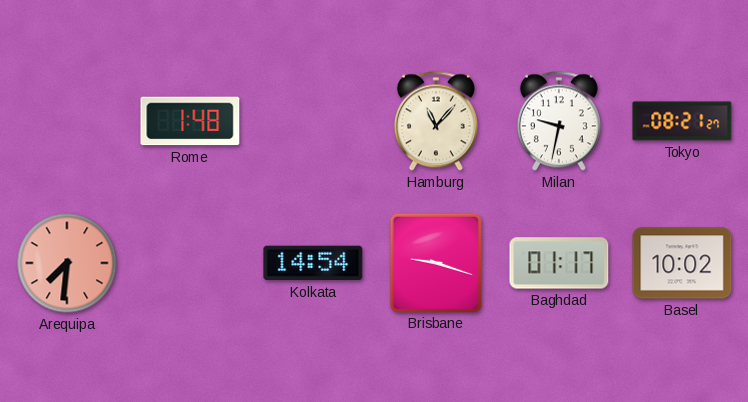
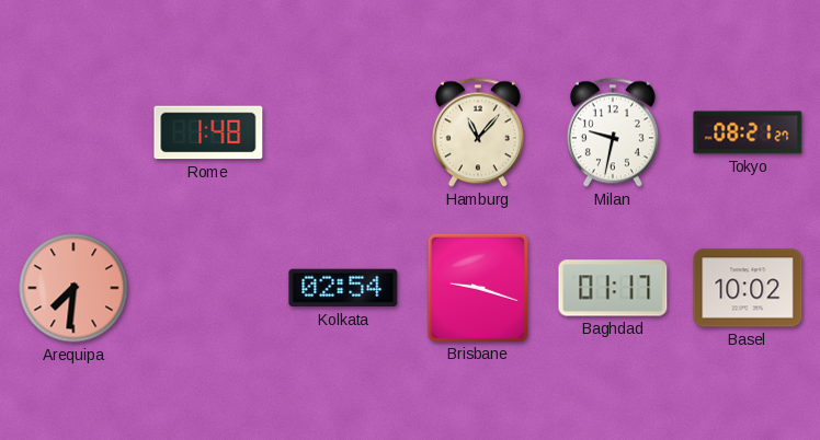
Kolkata: 14:54 -> 02:54 (343, 288)
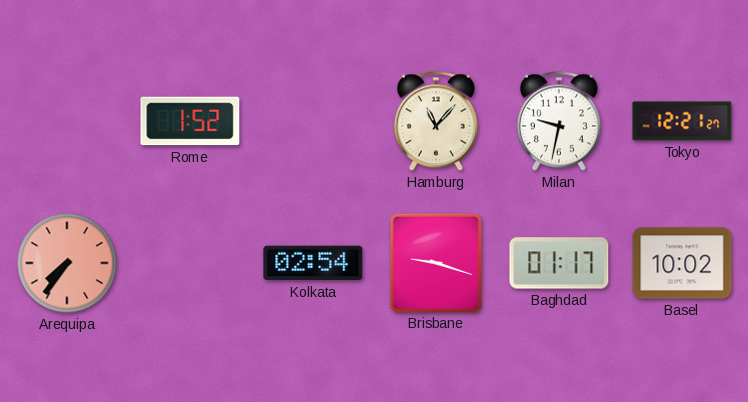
Rome: 1:48 -> 1:52 (190, 121)
Tokyo: 08:21 -> 12:21 (682, 121)
Arequipa: 7:31 -> 7:36 (67, 263)
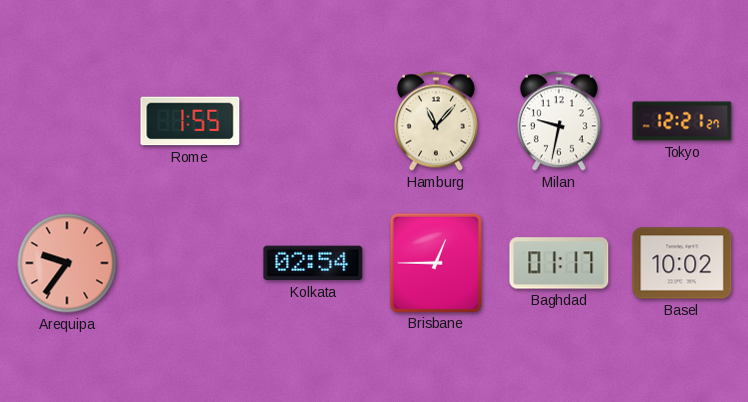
Rome: 1:52 -> 1:55 (190, 121)
Arequipa: 7:36 -> 9:36 (67, 263)
Brisbane: 9:18 -> 12:45 (436, 262)
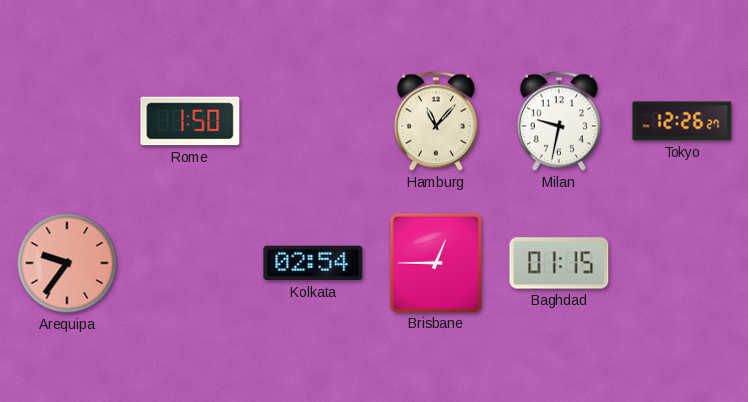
Rome: 1:55 -> 1:50 (190, 121)
Tokyo: 12:21 -> 12:26 (682, 121)
Baghdad: 01:17 -> 01:15 (559, 263)
Basel: 10:02 -> none (682, 263)
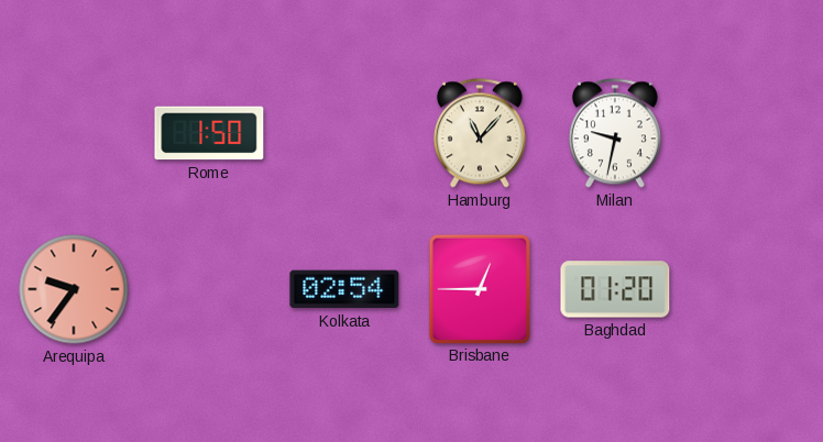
Tokyo: 12:26 -> none (682, 121)
Baghdad: 01:15 -> 01:20 (615, 289)
